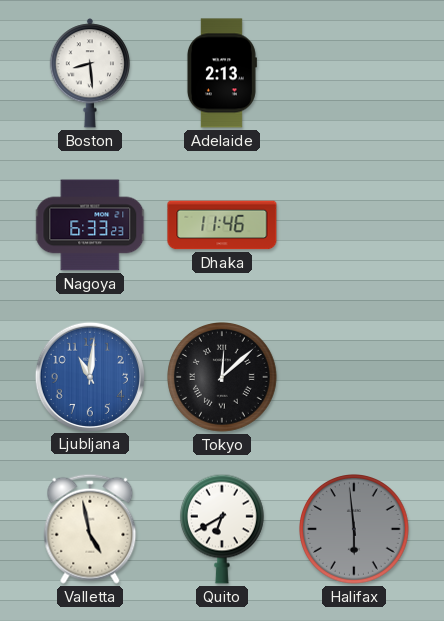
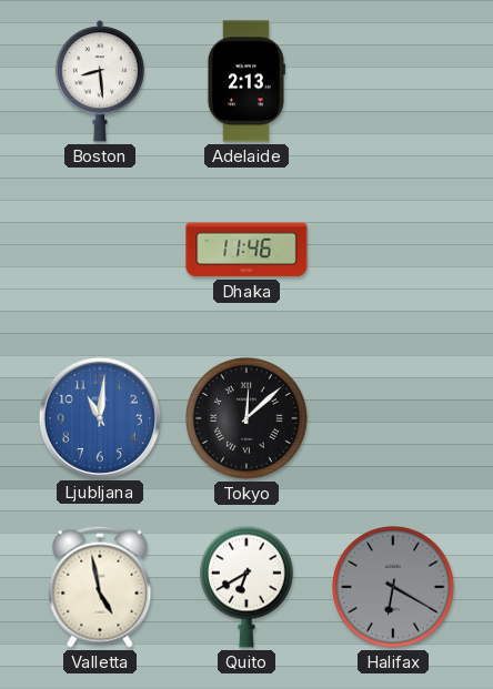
Nagoya: 6:33 -> none (91, 225)
Halifax: 5:59 -> 6:20 (394, 588)
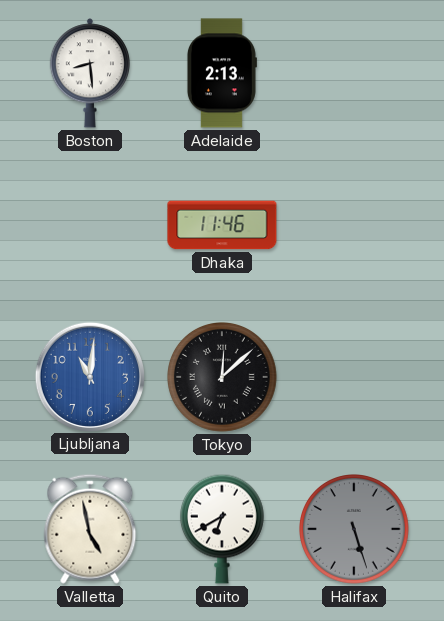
Halifax: 6:20 -> 5:27 (355, 530)
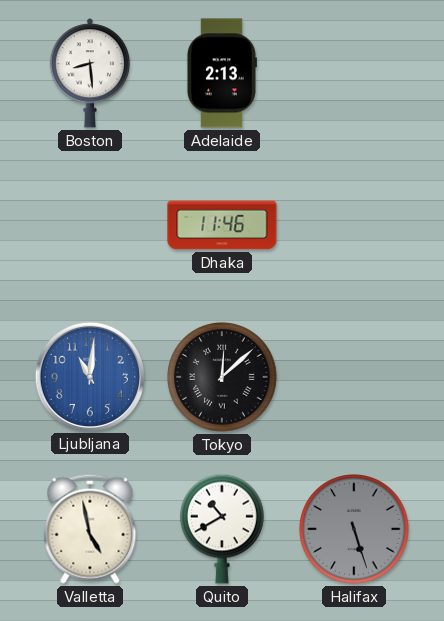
Quito: 6:40 -> 10:40 (222, 529)
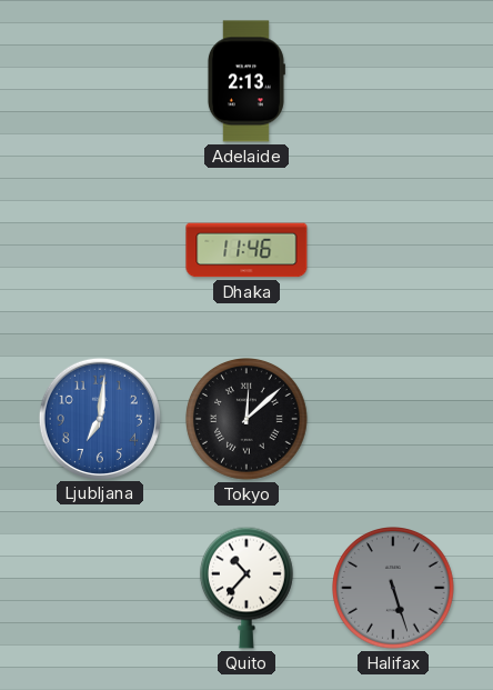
Boston: 8:29 -> none (89, 73)
Ljubljana: 11:01 -> 7:01 (99, 418)
Valletta: 4:58 -> none (90, 529)
Quito: 10:40 -> 10:37 (247, 588)
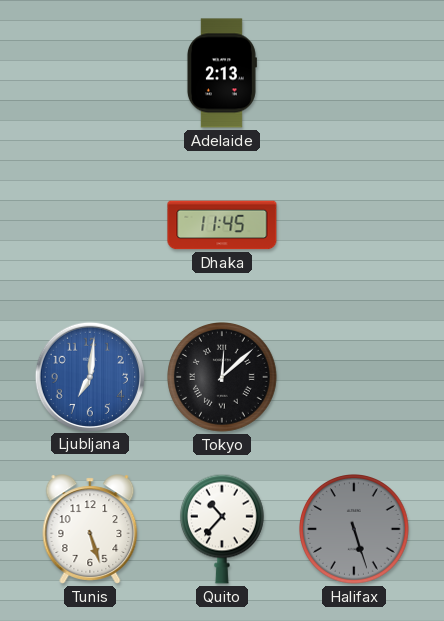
Dhaka: 11:46 -> 11:45 (222, 225)
Tunis: none -> 5:27 (90, 529)
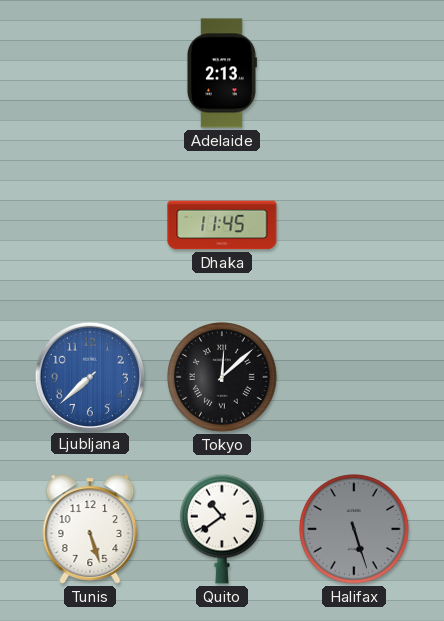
Ljubljana: 7:01 -> 7:38 (89, 376)
Quito: 10:37 -> 10:39 (222, 529)
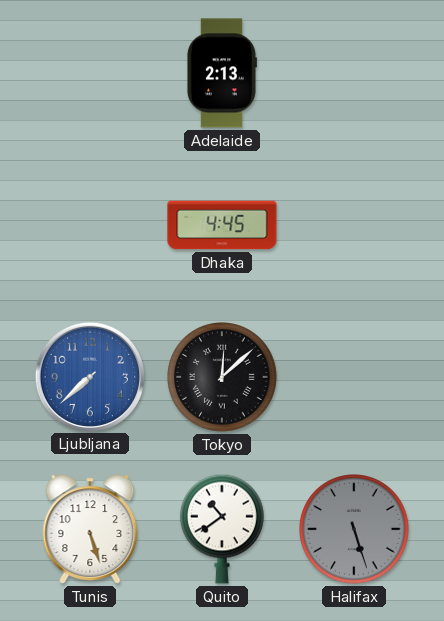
Dhaka: 11:45 -> 4:45 (222, 225)
